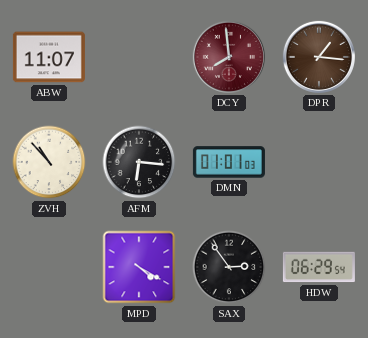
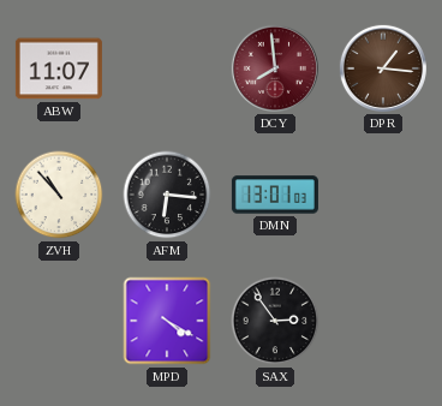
DMN: 01:01 -> 13:01 (275, 195)
HDW: 06:29 -> none (319, 267)
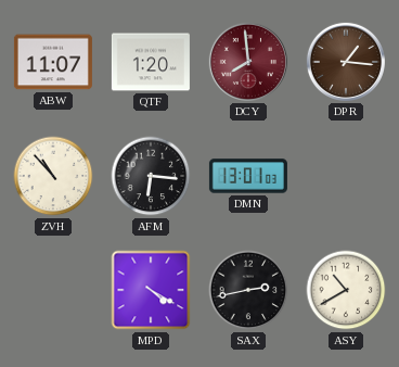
QTF: none -> 1:20 (151, 62)
SAX: 2:54 -> 2:43 (248, 290)
ASY: none -> 10:40 (346, 290)
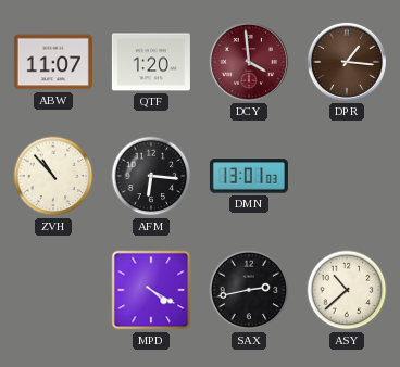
DCY: 7:59 -> 3:59 (249, 62)
ASY: 10:40 -> 10:38 (347, 290)
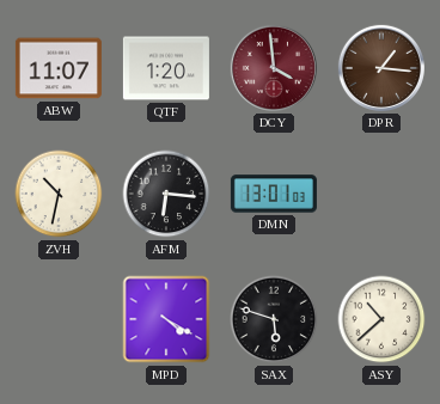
ZVH: 10:53 -> 10:32 (59, 194)
SAX: 2:43 -> 5:48 (274, 319)
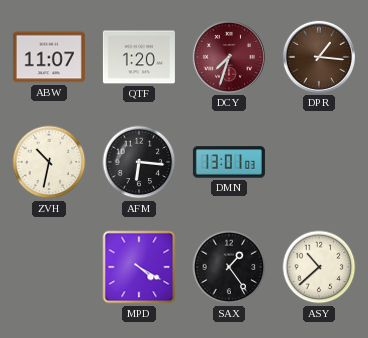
DCY: 3:59 -> 7:33 (229, 57)
SAX: 5:48 -> 1:24 (229, 267)
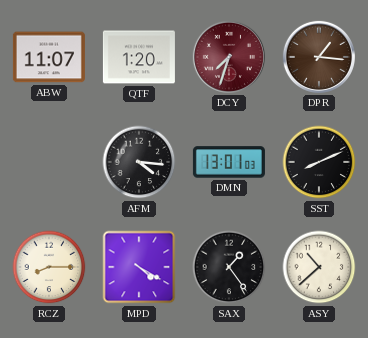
ZVH: 10:32 -> none (49, 162)
AFM: 6:16 -> 4:16 (139, 162)
SST: none -> 8:11 (319, 162)
RCZ: none -> 8:15 (49, 267)
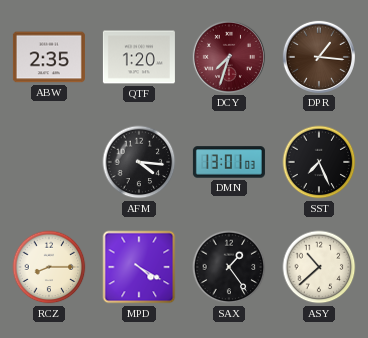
ABW: 11:07 -> 2:35 (49, 57)
SST: 8:11 -> 7:26 (319, 162)
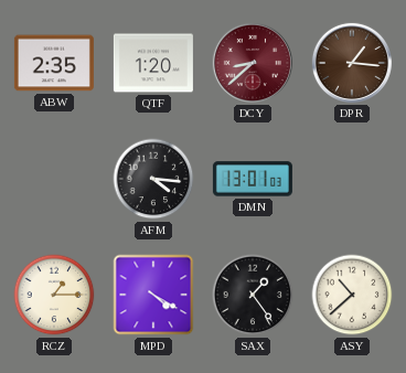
DCY: 7:33 -> 8:38 (253, 63)
SST: 7:26 -> none (319, 162)
RCZ: 8:15 -> 1:15 (54, 295)
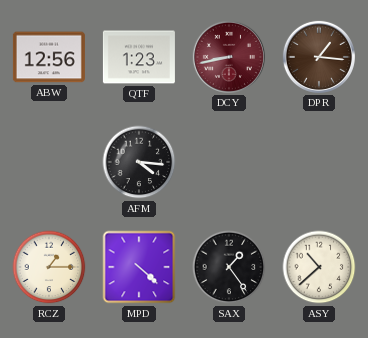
ABW: 2:35 -> 12:56 (49, 57)
QTF: 1:20 -> 1:23 (139, 57)
DCY: 8:38 -> 8:43 (229, 57)
DMN: 13:01 -> none (253, 179)
MPD: 4:20 -> 4:22 (139, 267)
